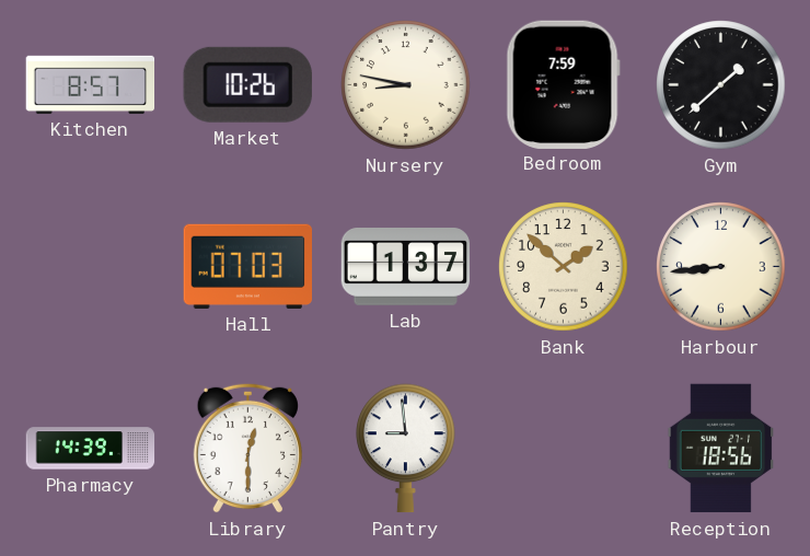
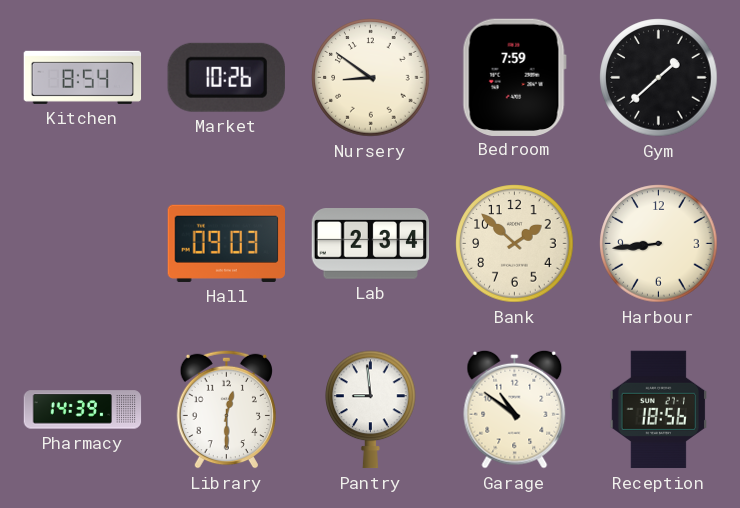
Kitchen: 8:57 -> 8:54 (83, 77)
Nursery: 8:47 -> 8:51 (371, 78)
Hall: 07:03 -> 09:03 (226, 243)
Lab: 1:37 -> 2:34 (371, 244)
Garage: none -> 10:51 (515, 409)
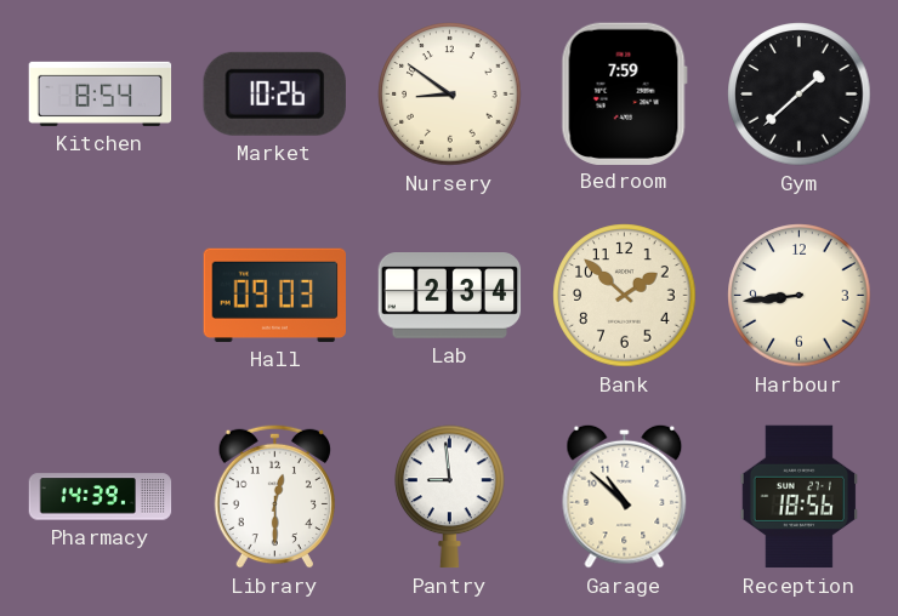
Garage: 10:51 -> 10:52 (625, 496)
